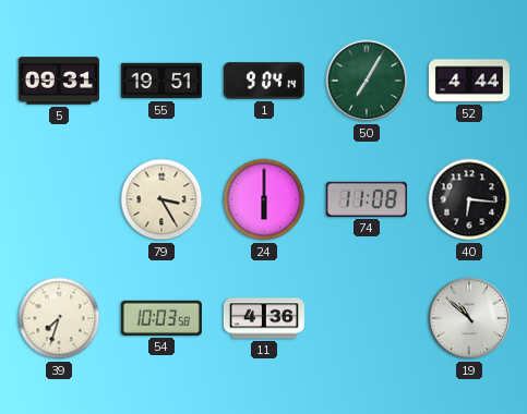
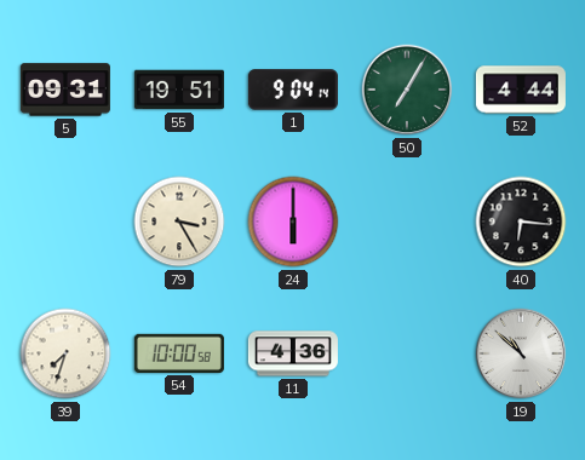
74: 11:08 -> none (367, 199)
54: 10:03 -> 10:00 (179, 353)
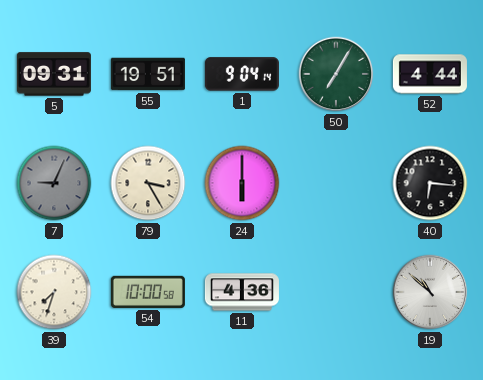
7: none -> 9:04 (54, 183)
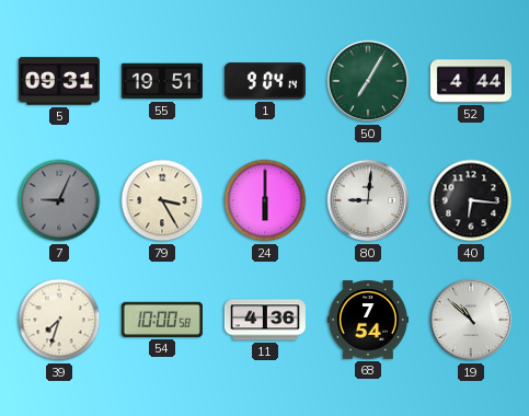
80: none -> 9:01 (368, 200)
68: none -> 7:54 (368, 320)
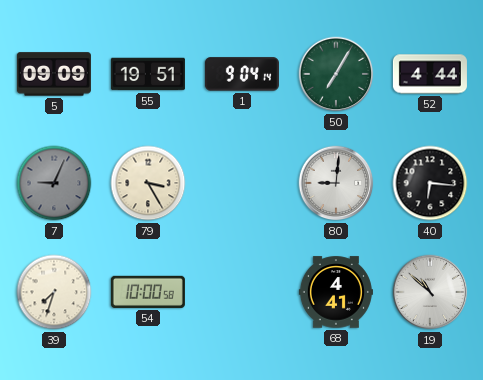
5: 09:31 -> 09:09 (54, 74)
24: 6:00 -> none (265, 200)
11: 4:36 -> none (265, 320)
68: 7:54 -> 4:41 (336, 292)
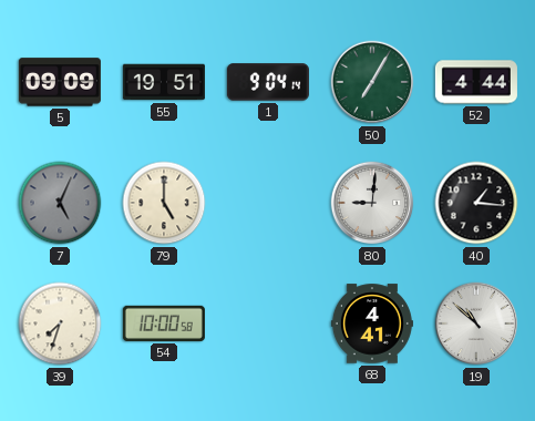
7: 9:04 -> 5:04 (60, 203)
79: 3:25 -> 5:00 (164, 203)
40: 6:16 -> 1:16 (476, 203)
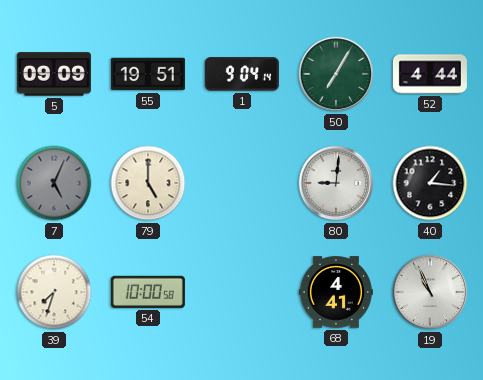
19: 10:52 -> 10:56 (430, 292)
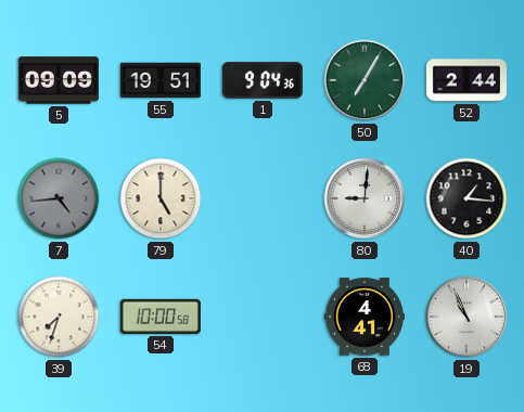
1: 9:04:14 -> 9:04:36 (263, 80)
52: 4:44 -> 2:44 (467, 80)
7: 5:04 -> 4:44 (59, 198)
